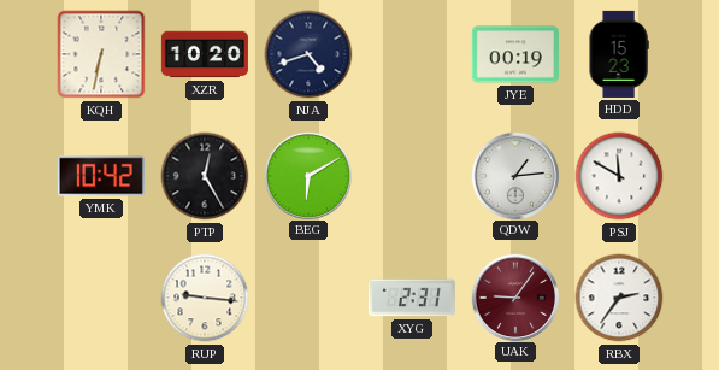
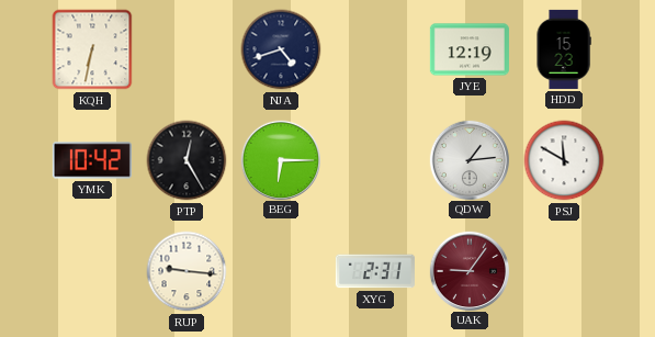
XZR: 10:20 -> none (205, 54)
JYE: 00:19 -> 12:19 (470, 49)
BEG: 6:10 -> 6:15 (280, 159)
RBX: 2:36 -> none (619, 298)
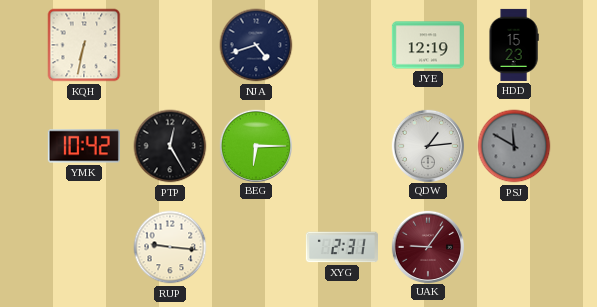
PSJ dial: white -> grey (514, 146)
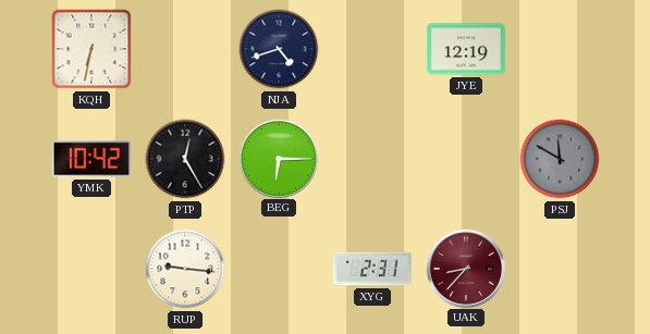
HDD: 15:23 -> none (514, 45)
QDW: 1:14 -> none (427, 145)
UAK: 9:06 -> 8:37 (465, 268)
